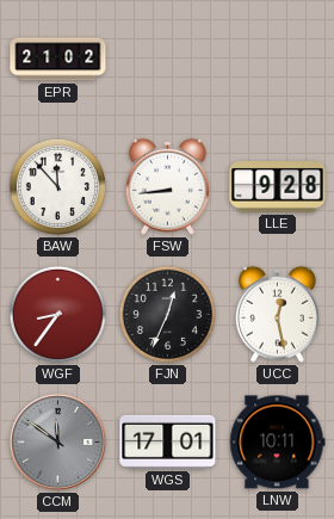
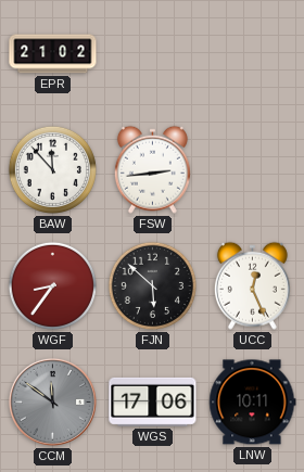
FSW: 8:44 -> 2:44 (152, 169)
LLE: 9:28 -> none (278, 187)
FJN: 12:34 -> 5:52 (152, 285)
UCC: 12:28 -> 12:26 (252, 285)
WGS: 17:01 -> 17:06 (153, 401)
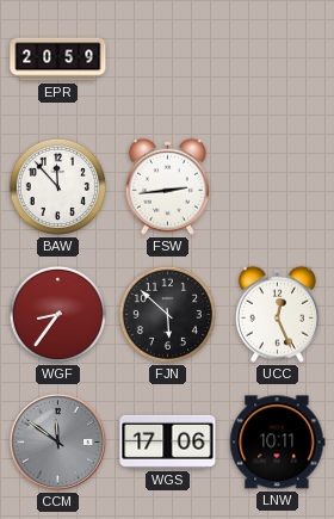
EPR: 21:02 -> 20:59 (58, 60)
